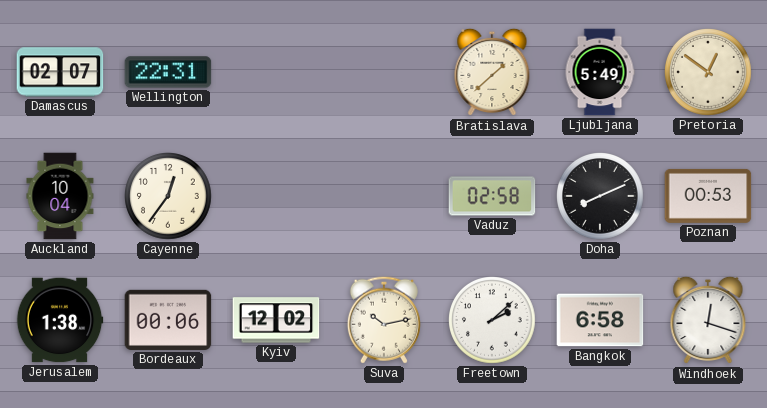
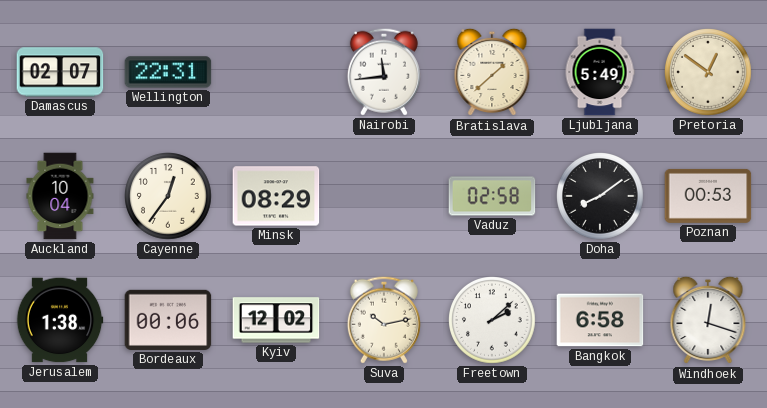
Nairobi: none -> 11:44 (384, 72)
Minsk: none -> 08:29 (276, 196)
Doha: 8:11 -> 8:09 (601, 197)
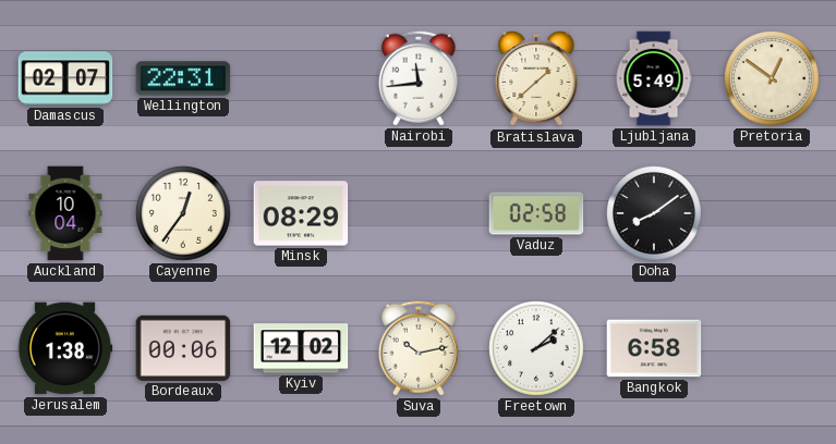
Poznan: 00:53 -> none (708, 196)
Windhoek: 12:18 -> none (708, 320)
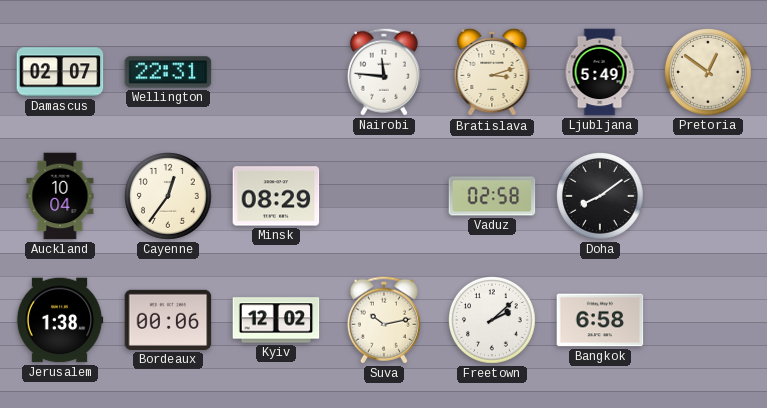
Nairobi: 11:44 -> 11:46 (384, 72)
Bratislava: 1:38 -> 3:12 (492, 72)
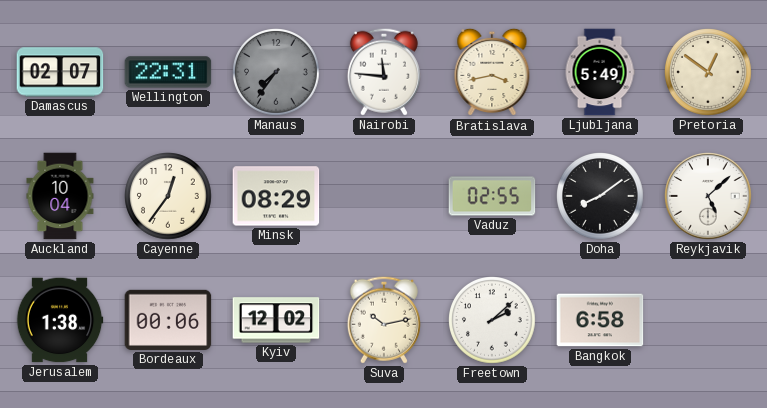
Manaus: none -> 7:36 (277, 73)
Bratislava: 3:12 -> 3:43 (492, 72)
Vaduz: 02:58 -> 02:55 (492, 196)
Reykjavik: none -> 5:08 (708, 196)
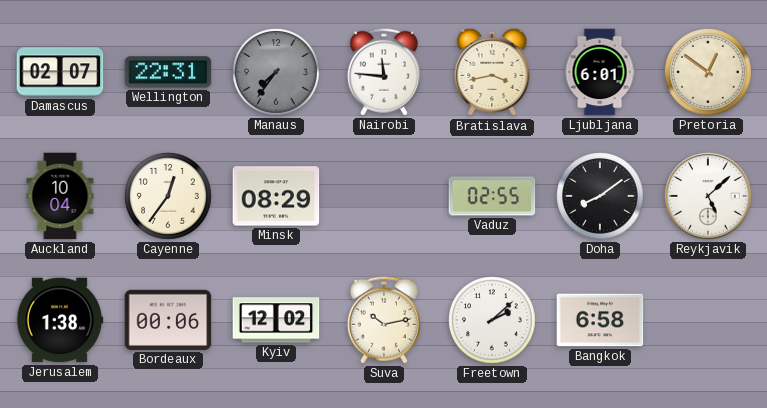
Ljubljana: 5:49 -> 6:01 (600, 72)
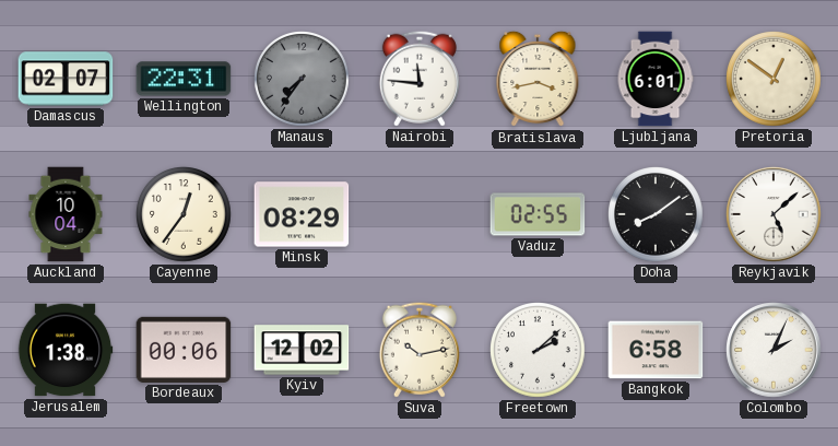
Colombo: none -> 2:04 (774, 350)
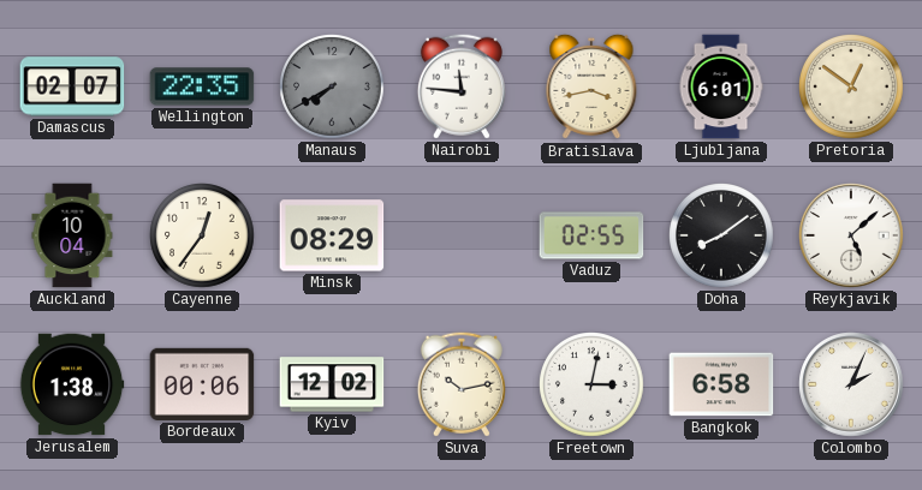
Wellington: 22:31 -> 22:35 (202, 86)
Manaus: 7:36 -> 7:40 (333, 88)
Freetown: 2:08 -> 3:02 (593, 386)
